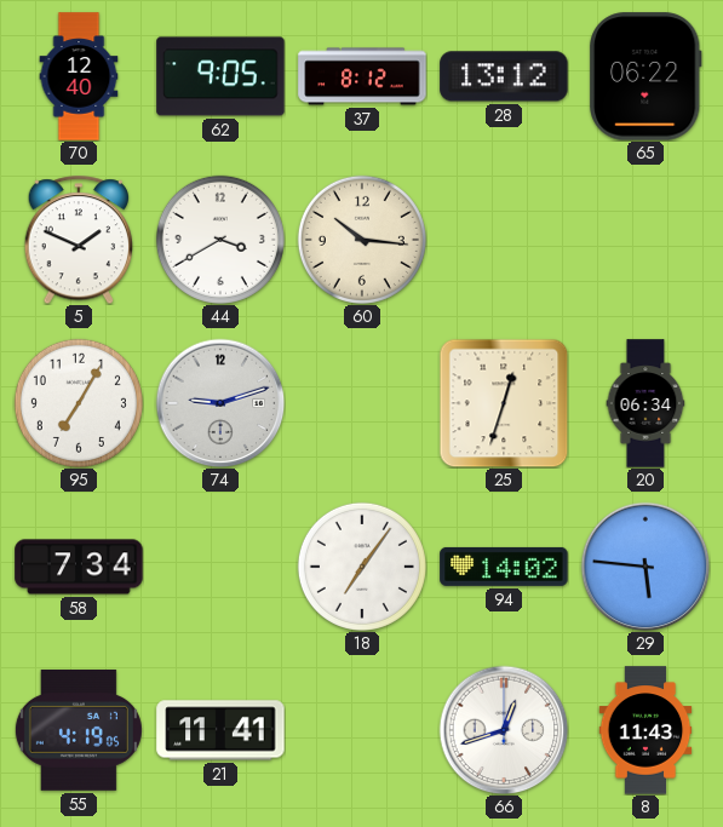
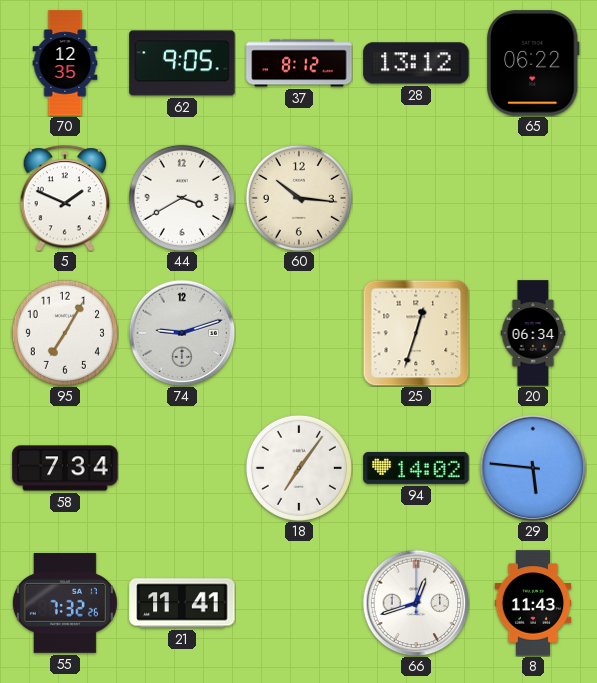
70: 12:40 -> 12:35 (65, 63)
55: 4:19 -> 7:32 (65, 603)
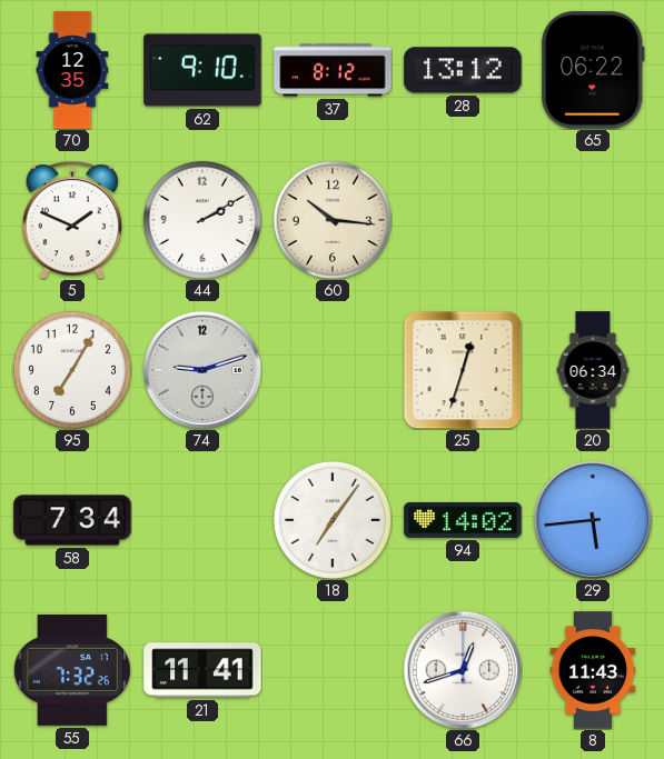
62: 9:05 -> 9:10 (202, 70)
44: 3:40 -> 2:10 (202, 220)
29: 5:46 -> 5:44 (593, 520)
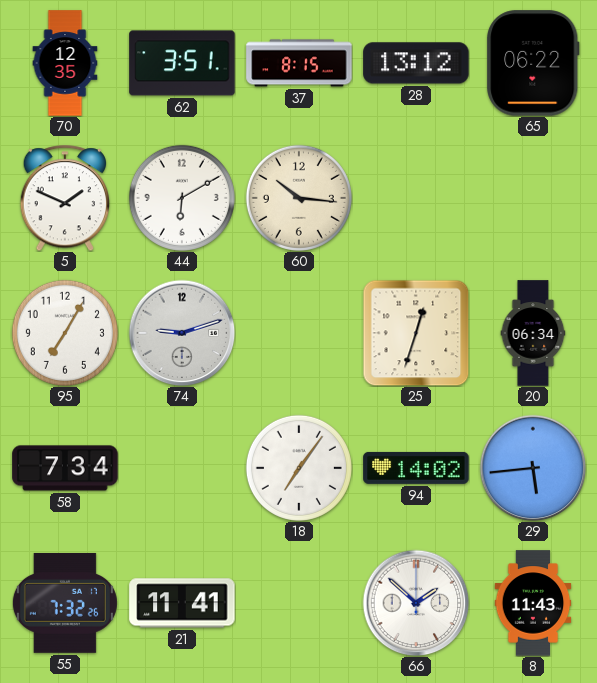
62: 9:10 -> 3:51 (182, 63)
37: 8:12 -> 8:15 (299, 63)
44: 2:10 -> 6:10 (182, 198)
66: 12:42 -> 1:52 (416, 603)
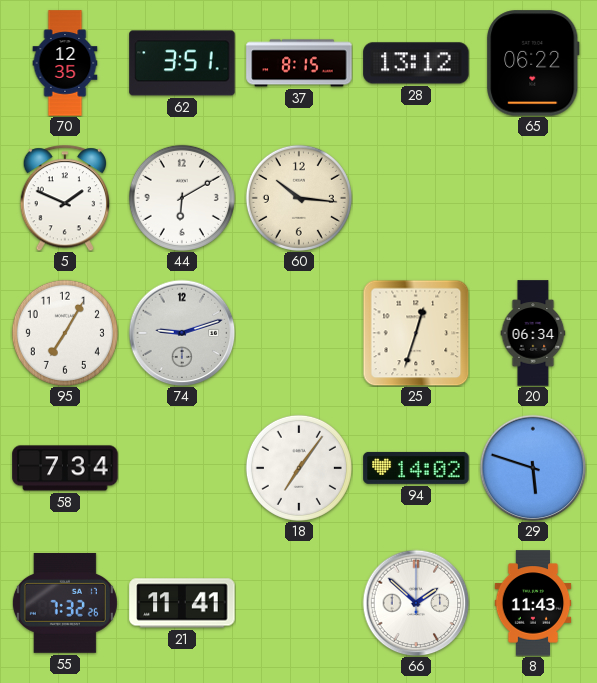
29: 5:44 -> 5:48 (533, 468)
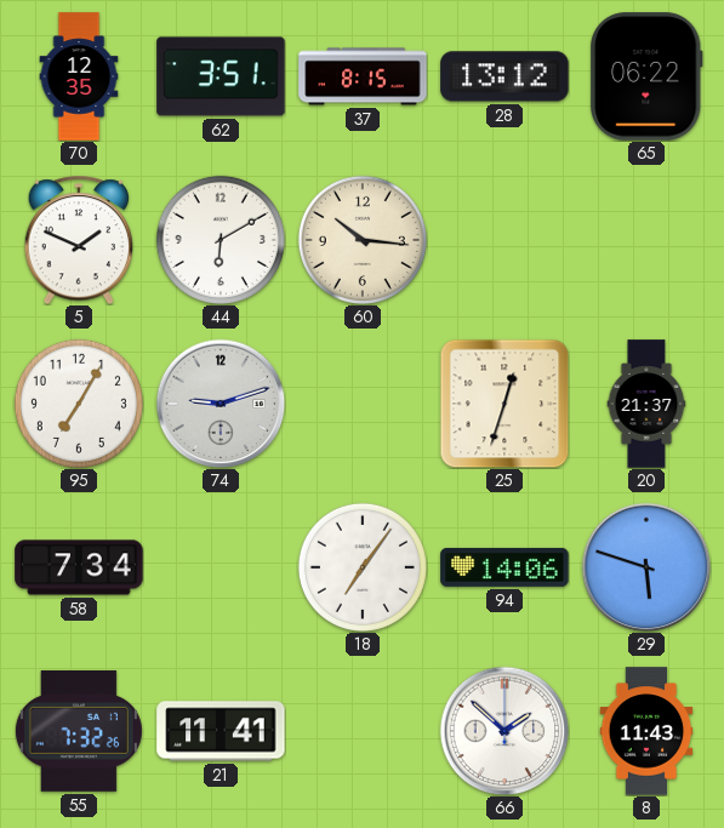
20: 06:34 -> 21:37 (646, 404)
94: 14:02 -> 14:06 (504, 567)
